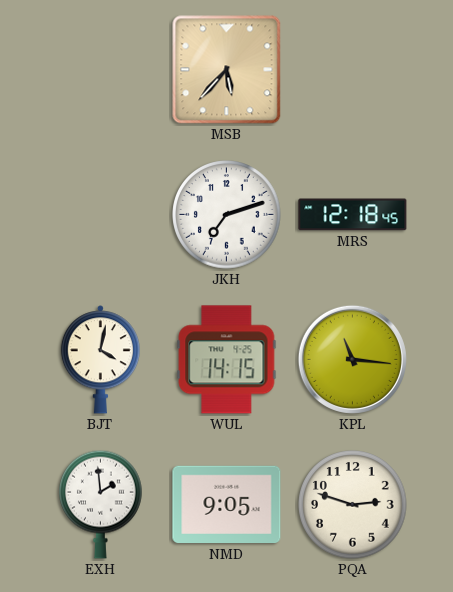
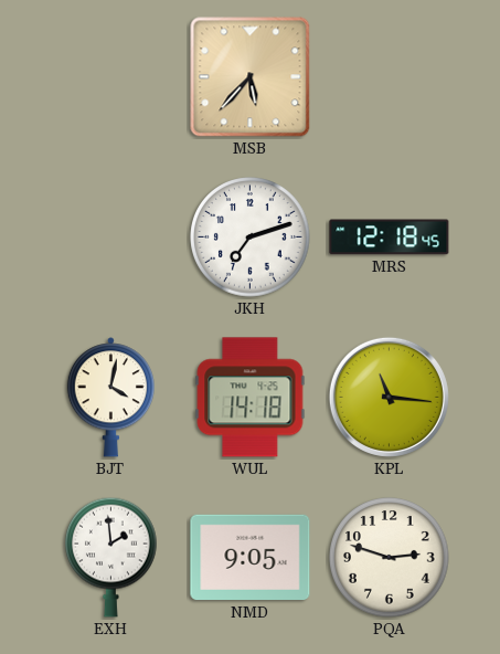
WUL: 14:15 -> 14:18 (251, 398)
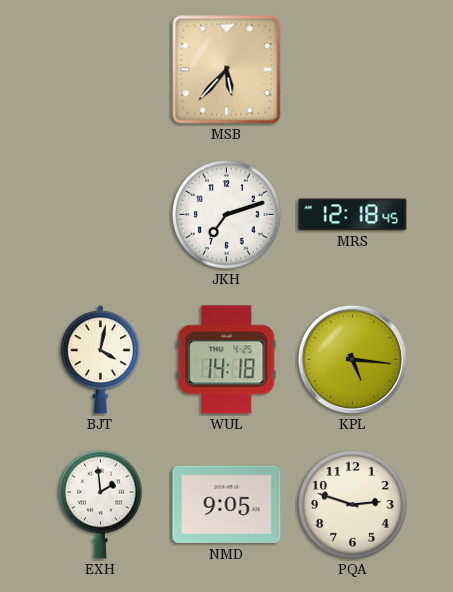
KPL: 11:16 -> 5:16 (352, 359)
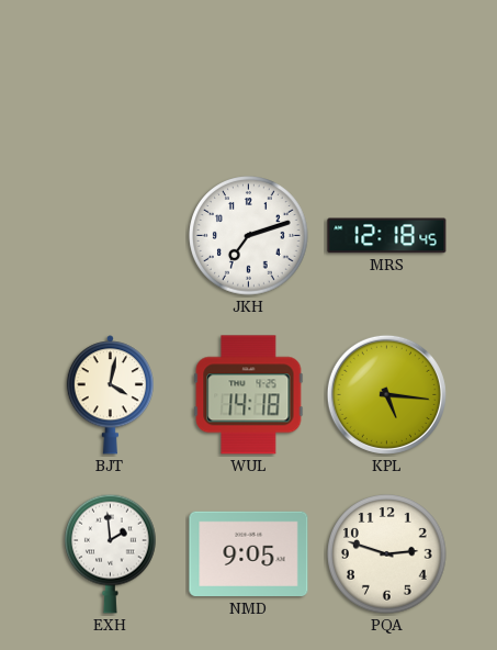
MSB: 5:37 -> none (227, 70)
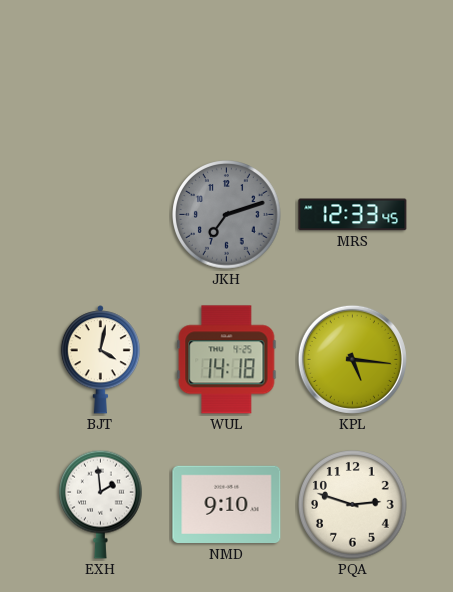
JKH dial: white -> grey (227, 215)
MRS: 12:18 -> 12:33 (353, 215)
NMD: 9:05 -> 9:10 (227, 505)
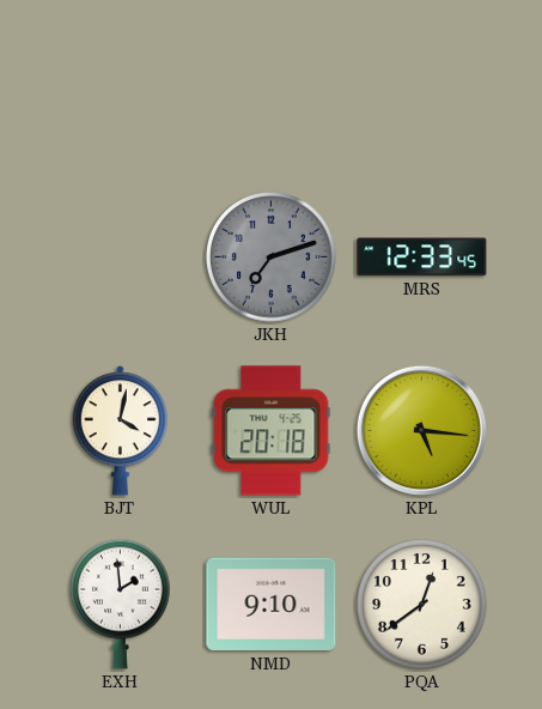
WUL: 14:18 -> 20:18 (272, 431)
PQA: 2:48 -> 12:39 (422, 605)
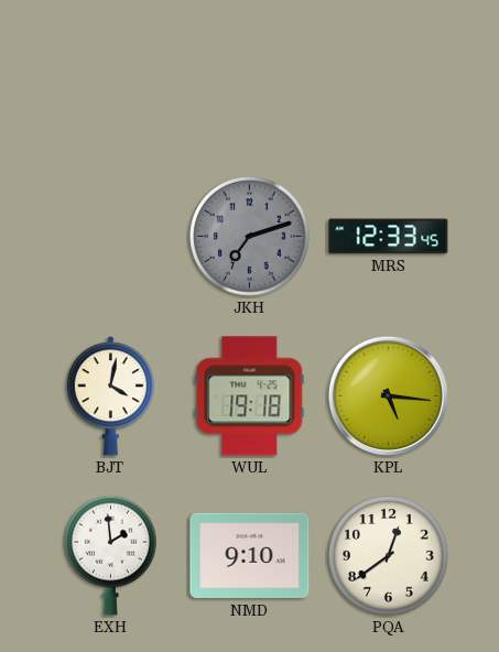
WUL: 20:18 -> 19:18 (250, 396)
